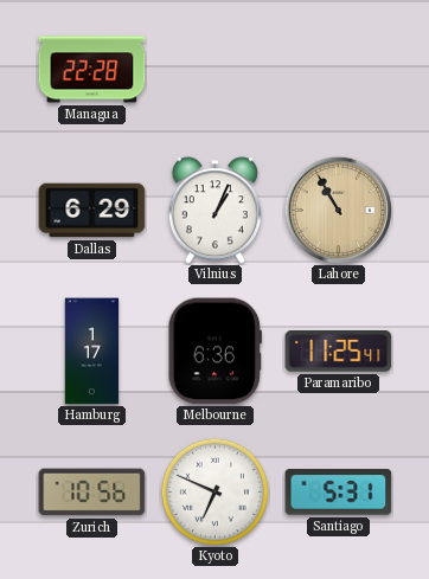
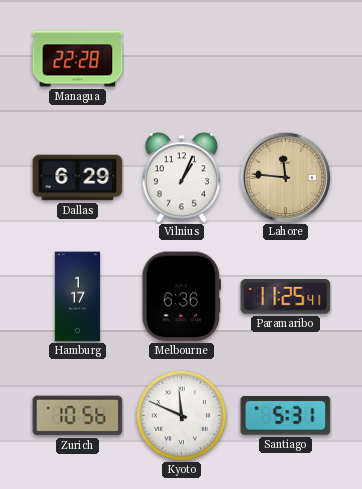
Lahore: 10:55 -> 11:46 (285, 177)
Kyoto: 6:49 -> 11:49 (181, 415)
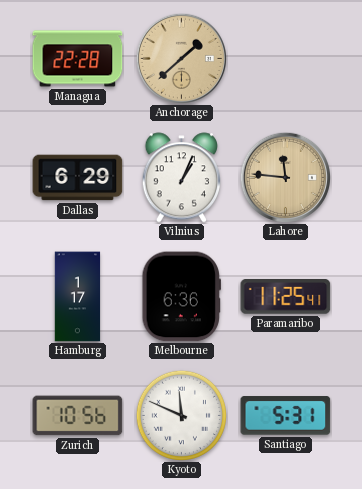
Anchorage: none -> 1:38 (181, 58)
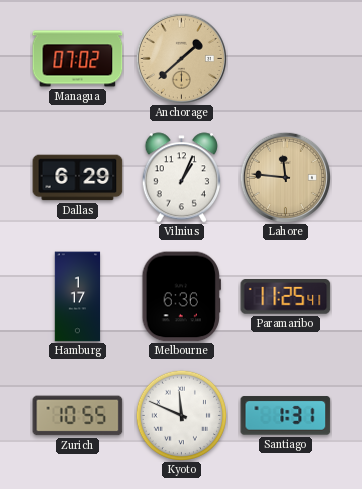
Managua: 22:28 -> 07:02 (78, 59)
Zurich: 10:56 -> 10:55 (78, 416)
Santiago: 5:31 -> 1:31 (286, 416)
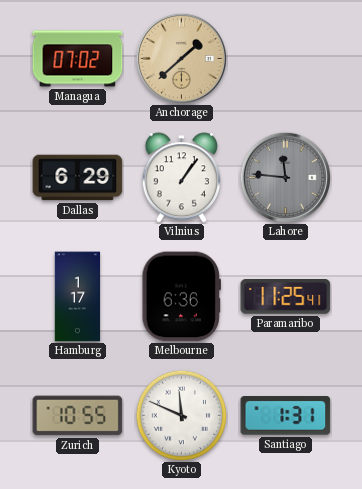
Vilnius: 1:04 -> 1:06 (181, 178)
Lahore dial: champagne -> grey (285, 177)
